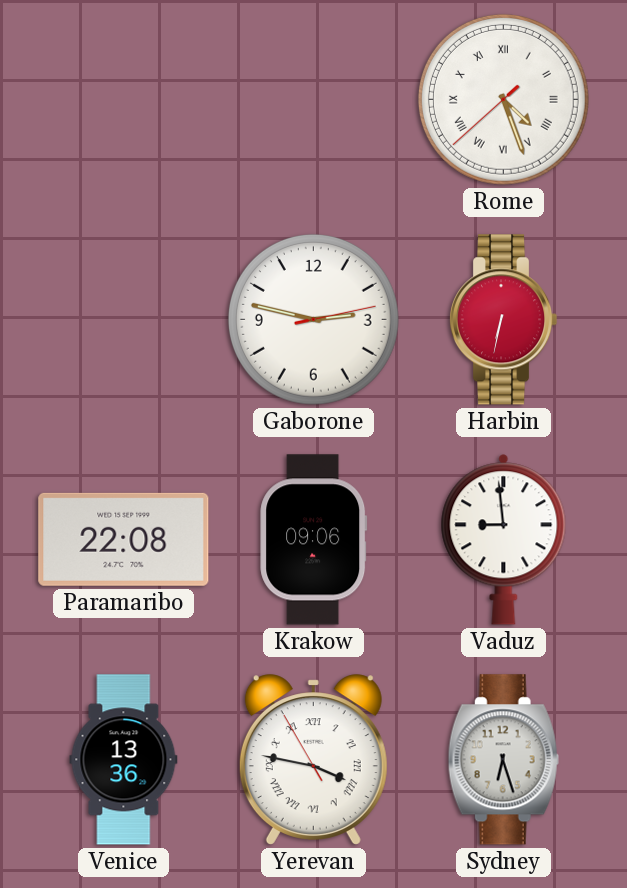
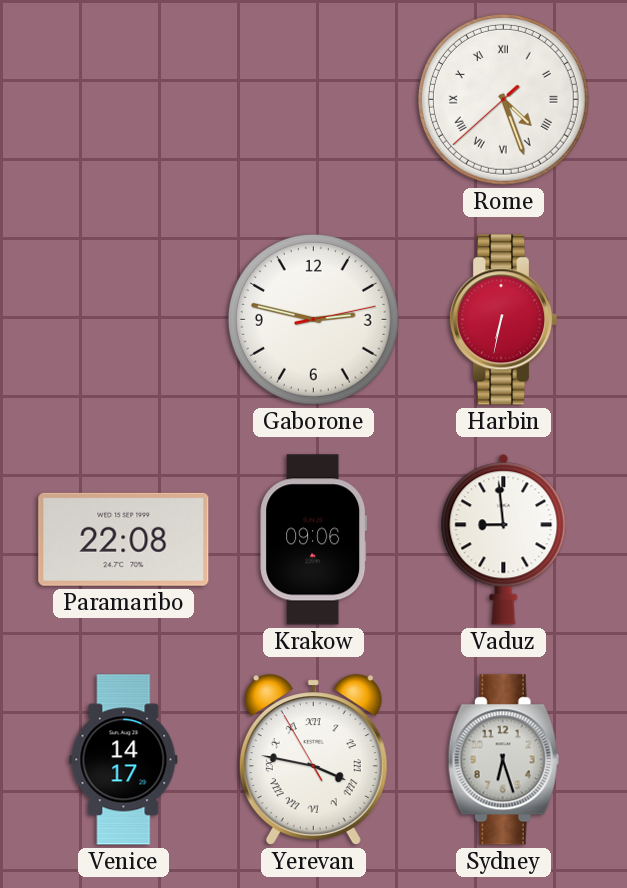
Venice: 13:36 -> 14:17 (124, 760)
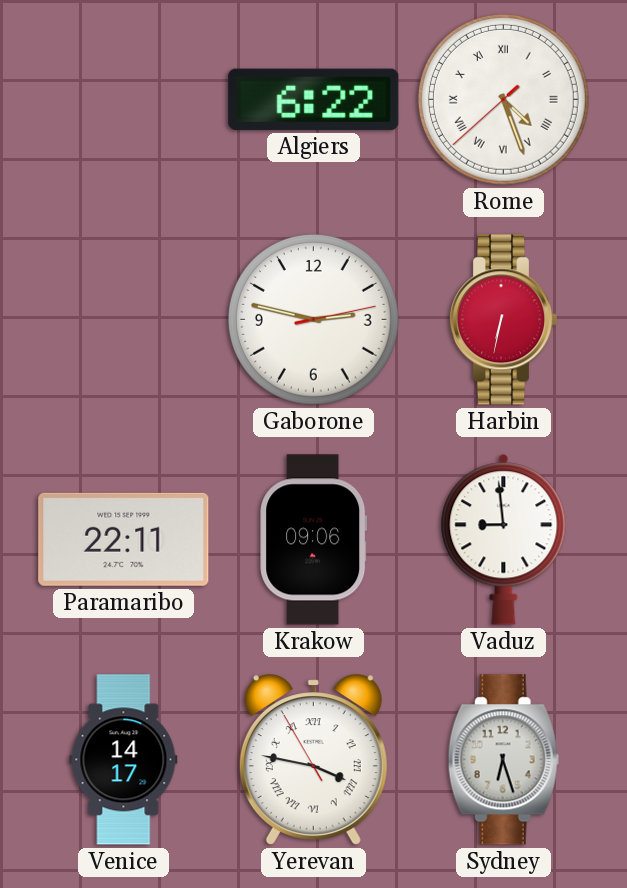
Algiers: none -> 6:22 (314, 99)
Paramaribo: 22:08 -> 22:11 (124, 539)
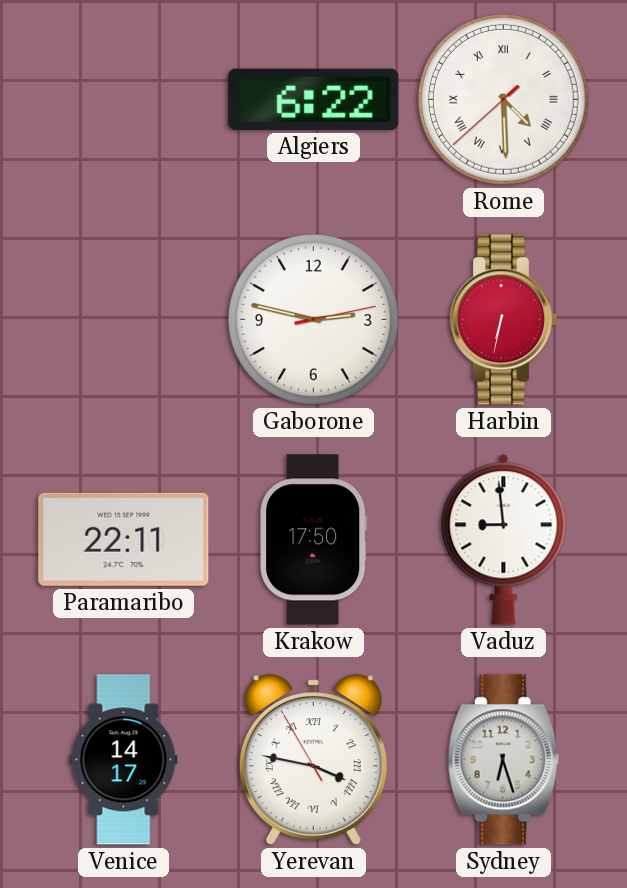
Rome: 4:26 -> 4:29 (503, 99)
Krakow: 09:06 -> 17:50 (314, 540)
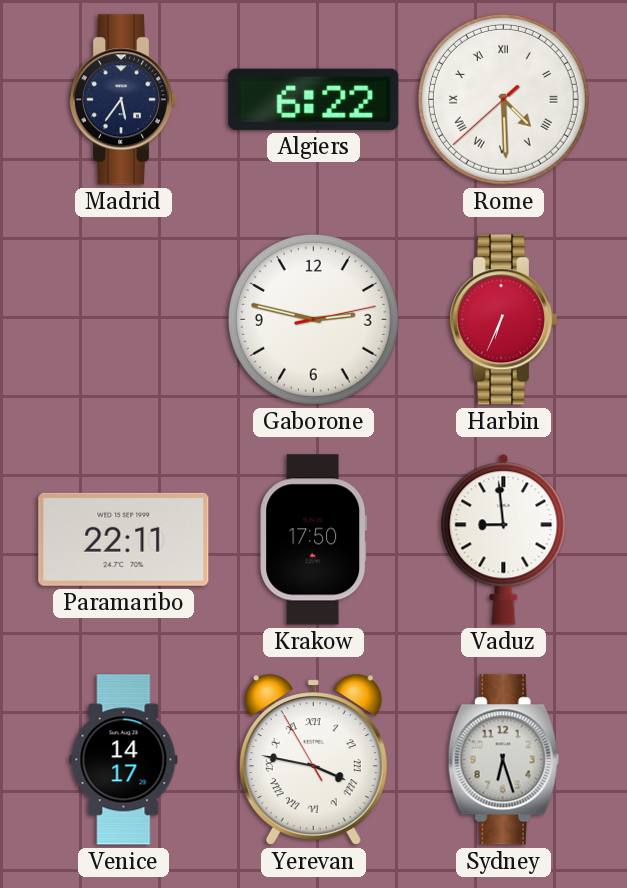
Madrid: none -> 5:36 (123, 100)
Harbin: 6:32 -> 6:34 (503, 320)
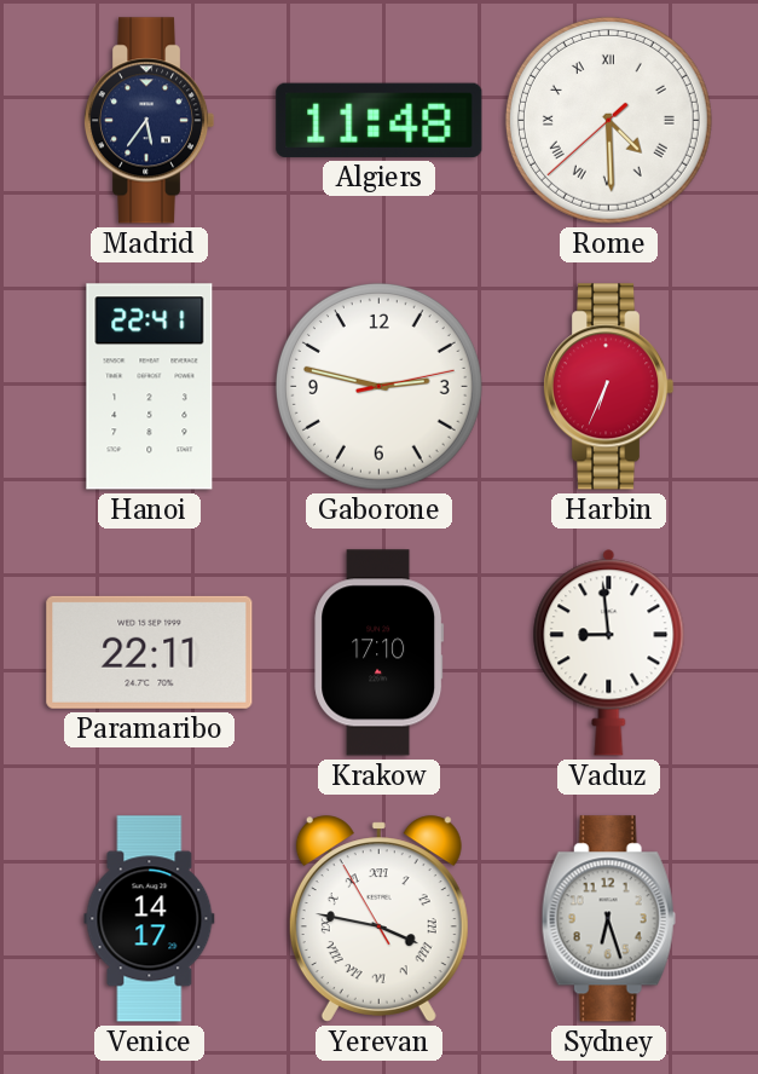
Algiers: 6:22 -> 11:48 (380, 120)
Hanoi: none -> 22:41 (150, 387)
Krakow: 17:50 -> 17:10 (380, 653)
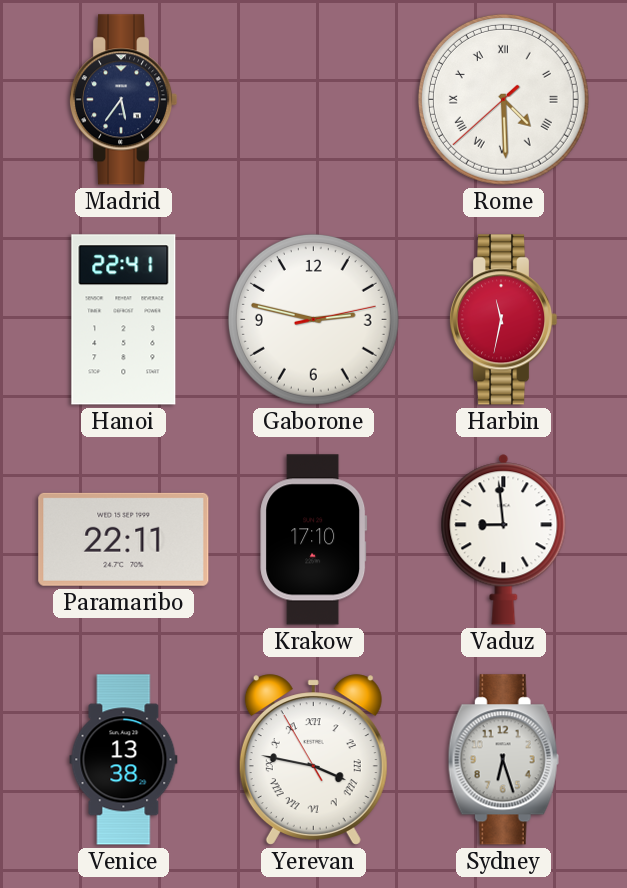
Algiers: 11:48 -> none (380, 120)
Harbin: 6:34 -> 11:32 (503, 320)
Venice: 14:17 -> 13:38 (124, 760)
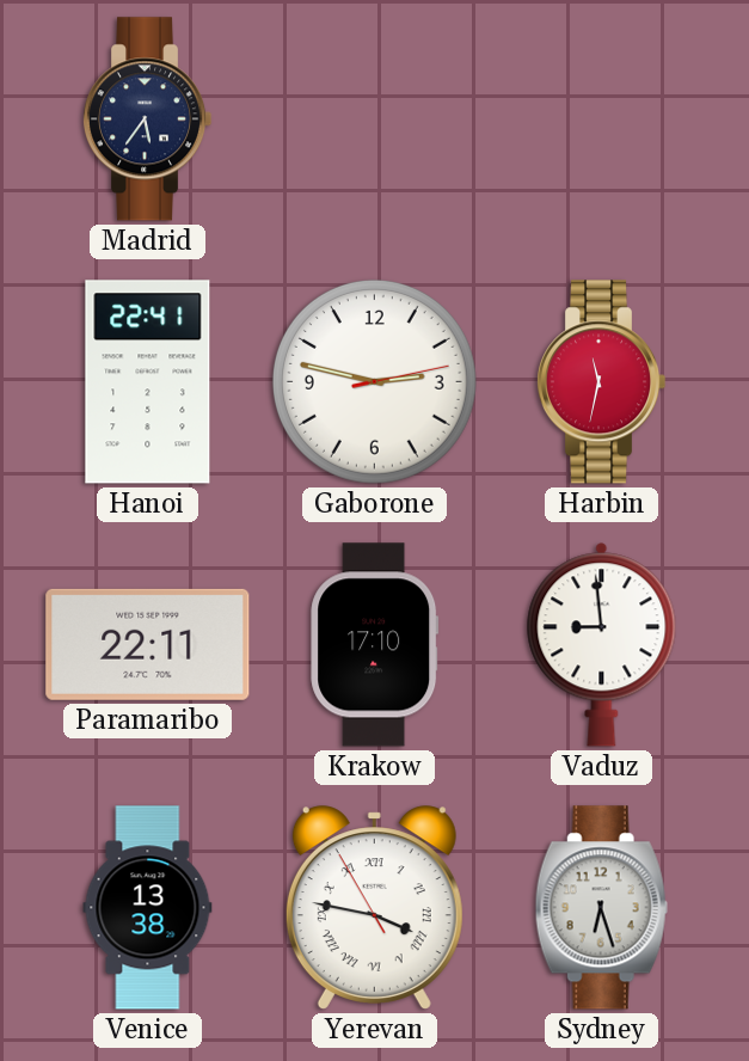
Rome: 4:29 -> none (503, 99)
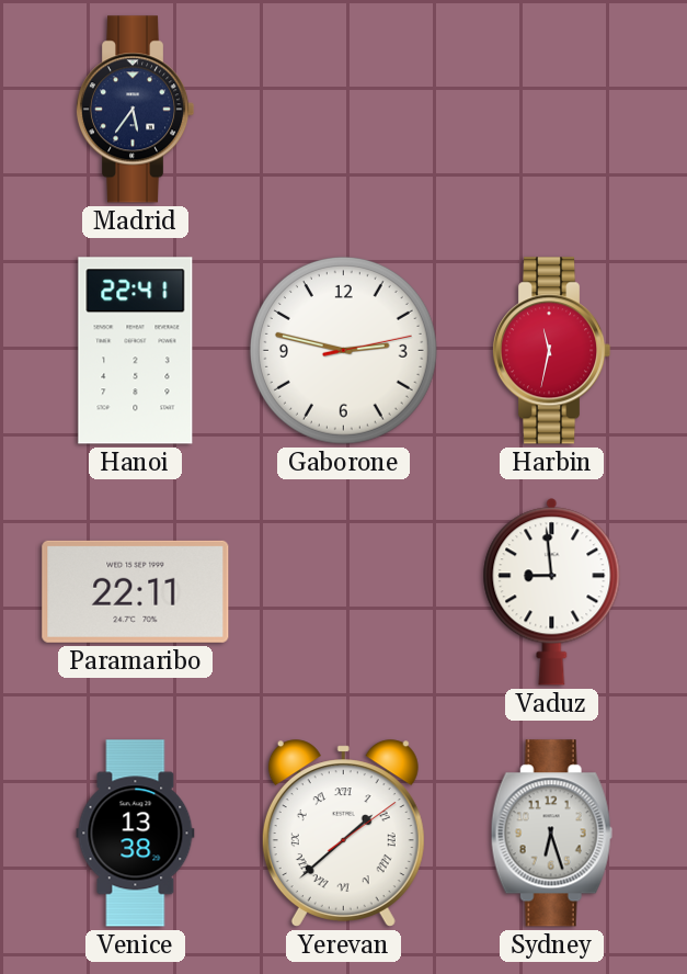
Krakow: 17:10 -> none (375, 645)
Yerevan: 3:46 -> 1:38 (343, 834)
